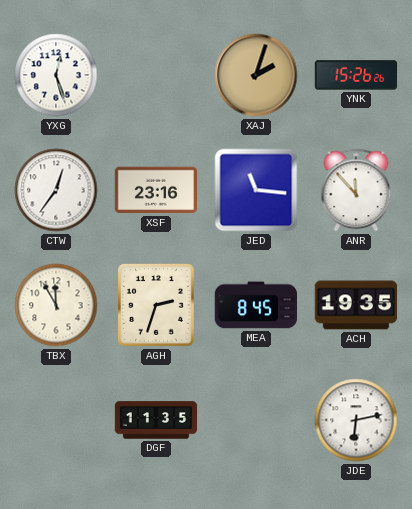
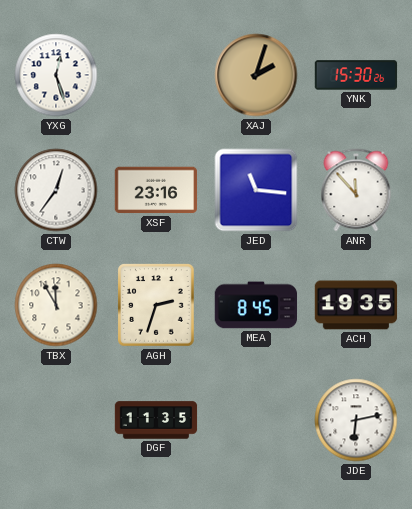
YNK: 15:26 -> 15:30 (356, 75)
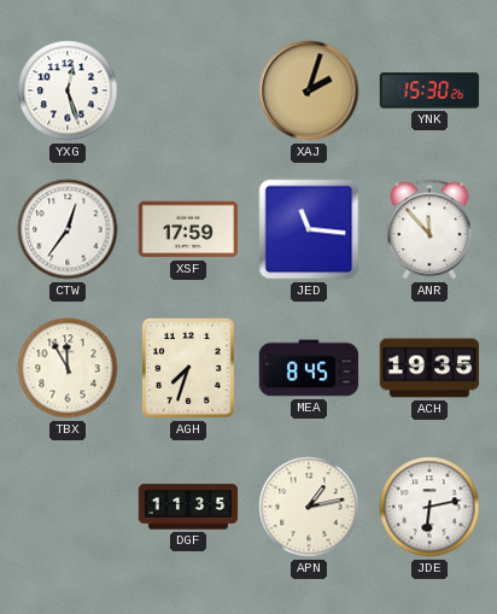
XSF: 23:16 -> 17:59 (188, 229)
AGH: 2:33 -> 7:33 (189, 369)
APN: none -> 1:13 (309, 507)
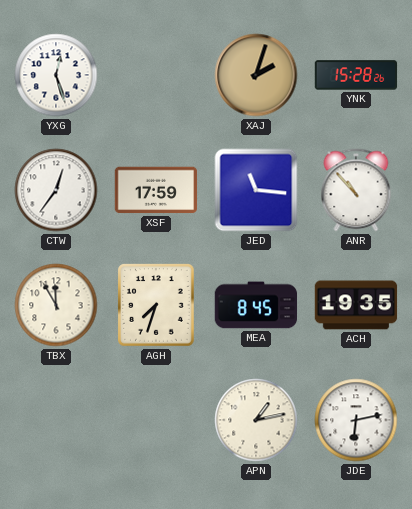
YNK: 15:30 -> 15:28 (356, 75)
ANR: 11:53 -> 10:53 (356, 190)
DGF: 11:35 -> none (188, 507)
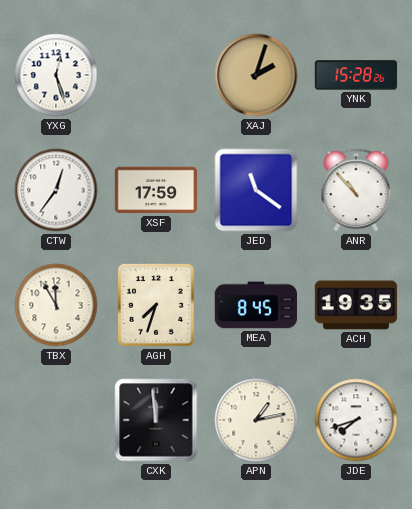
JED: 11:16 -> 11:21 (256, 190)
CXK: none -> 11:59 (156, 420)
JDE: 6:13 -> 7:42 (356, 420)
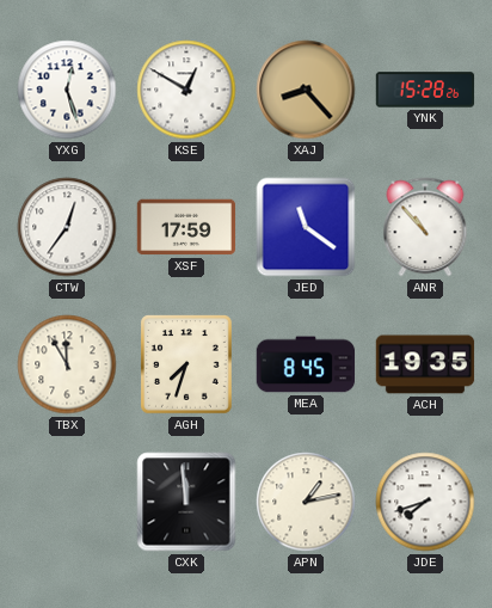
KSE: none -> 12:50 (186, 90)
XAJ: 2:03 -> 8:23 (306, 90)
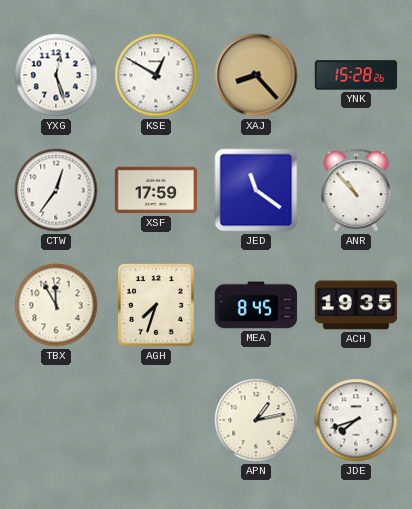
CXK: 11:59 -> none (186, 502)
